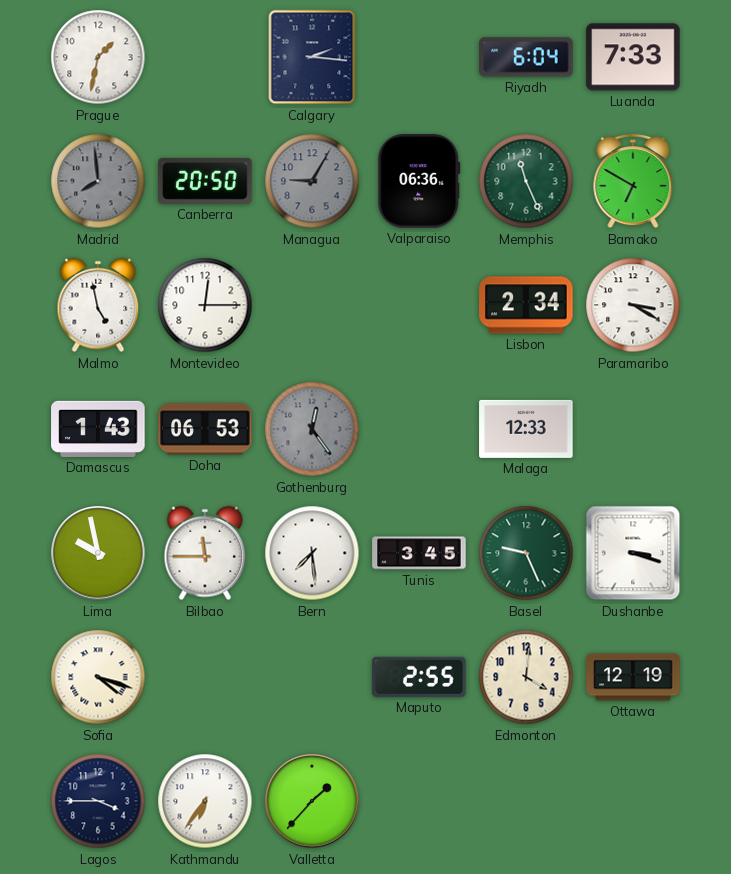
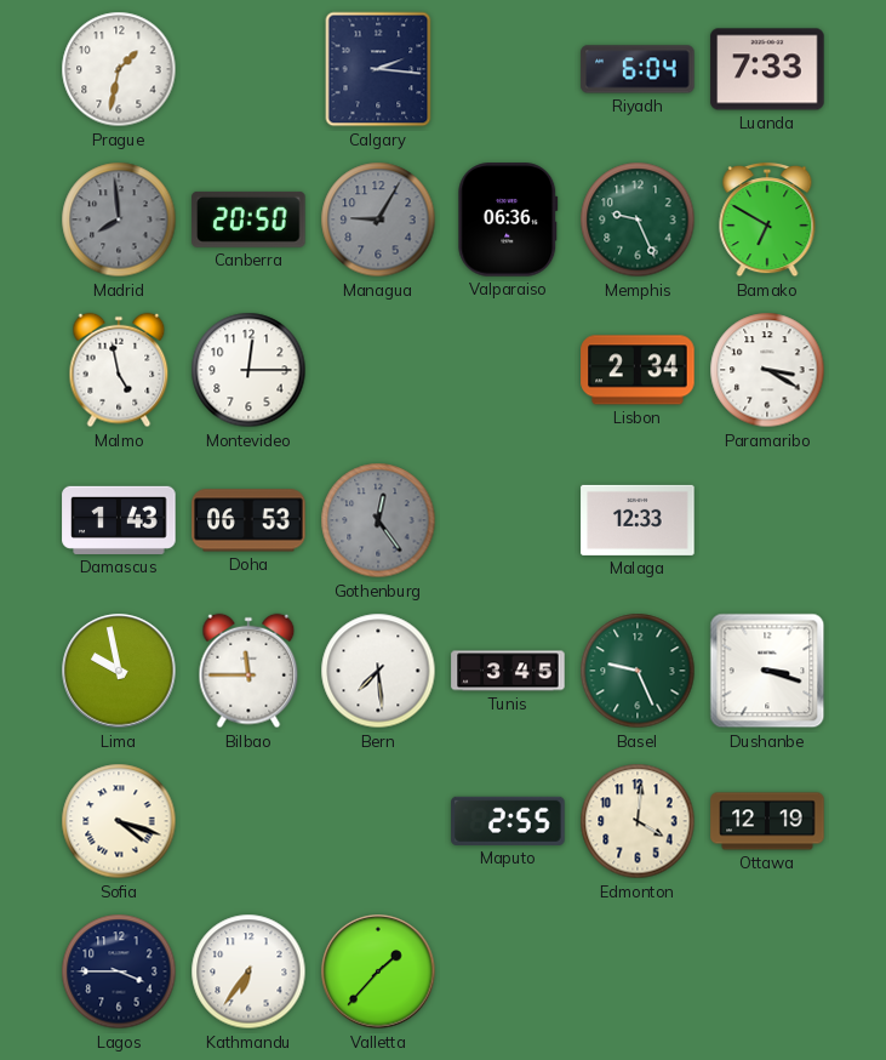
Memphis: 11:26 -> 9:26 (638, 220)
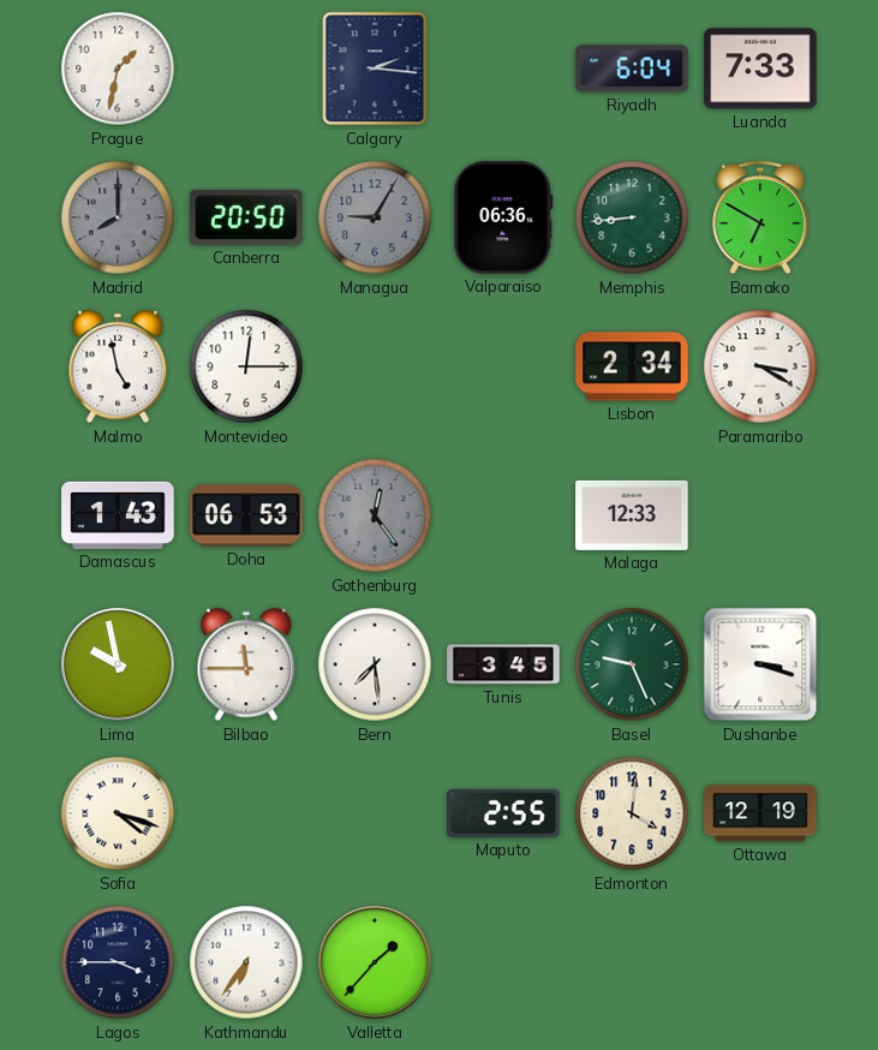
Madrid: 7:59 -> 8:00 (118, 217)
Memphis: 9:26 -> 8:44 (632, 217)
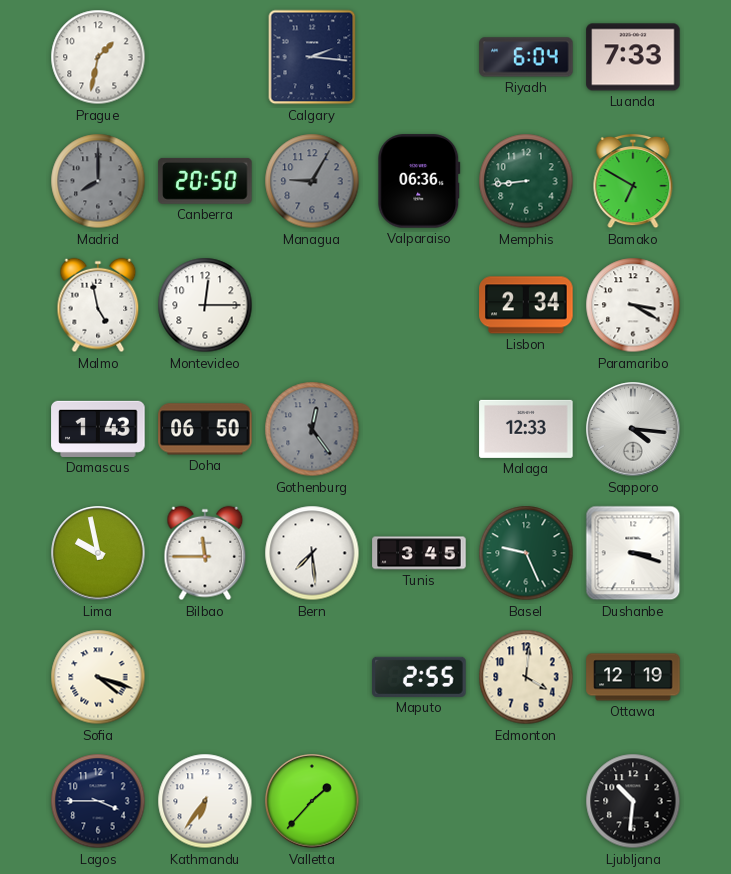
Doha: 06:53 -> 06:50 (205, 429)
Sapporo: none -> 4:16 (633, 429)
Ljubljana: none -> 10:31 (633, 801)
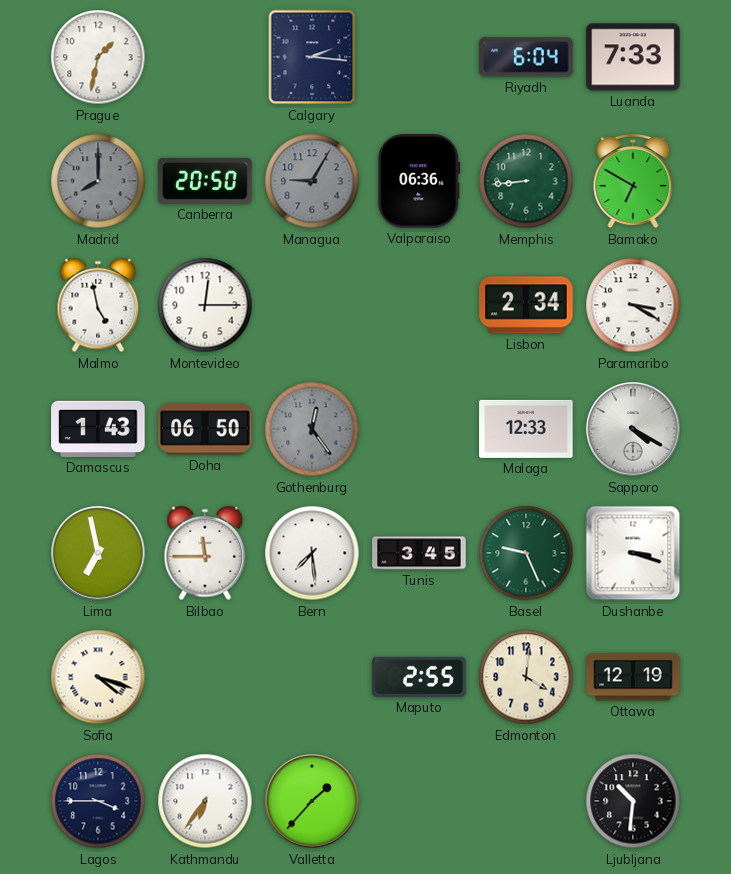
Sapporo: 4:16 -> 4:20 (633, 429)
Lima: 9:58 -> 6:58 (98, 553)
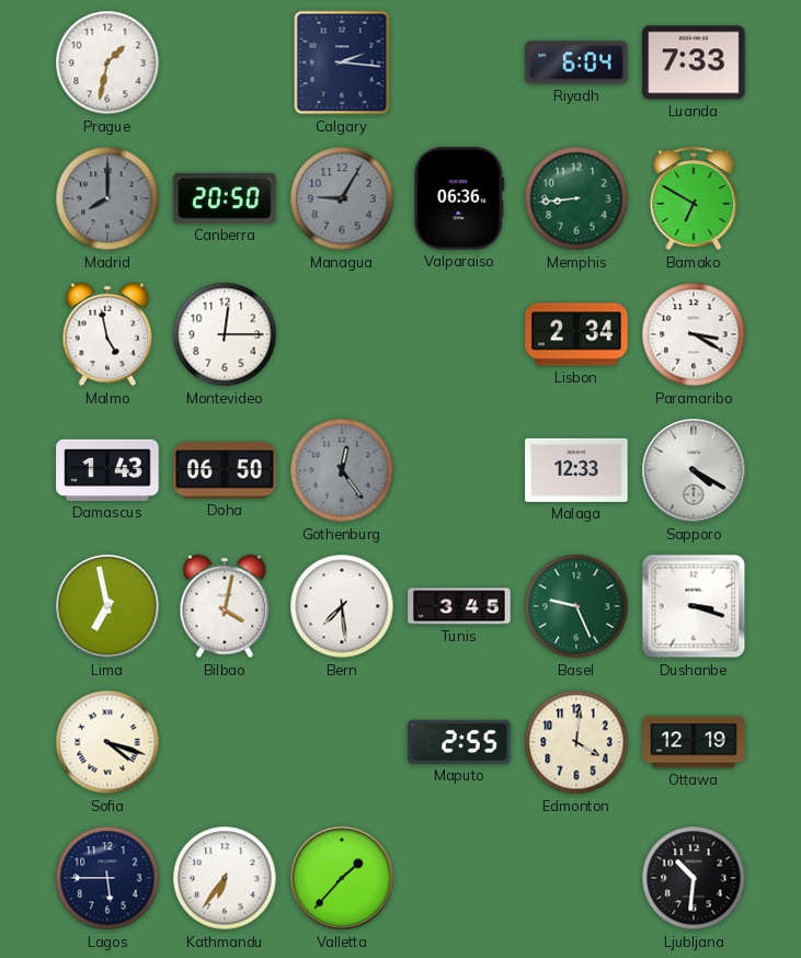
Bilbao: 11:45 -> 4:02 (225, 606)
Lagos: 3:45 -> 5:45 (107, 878)
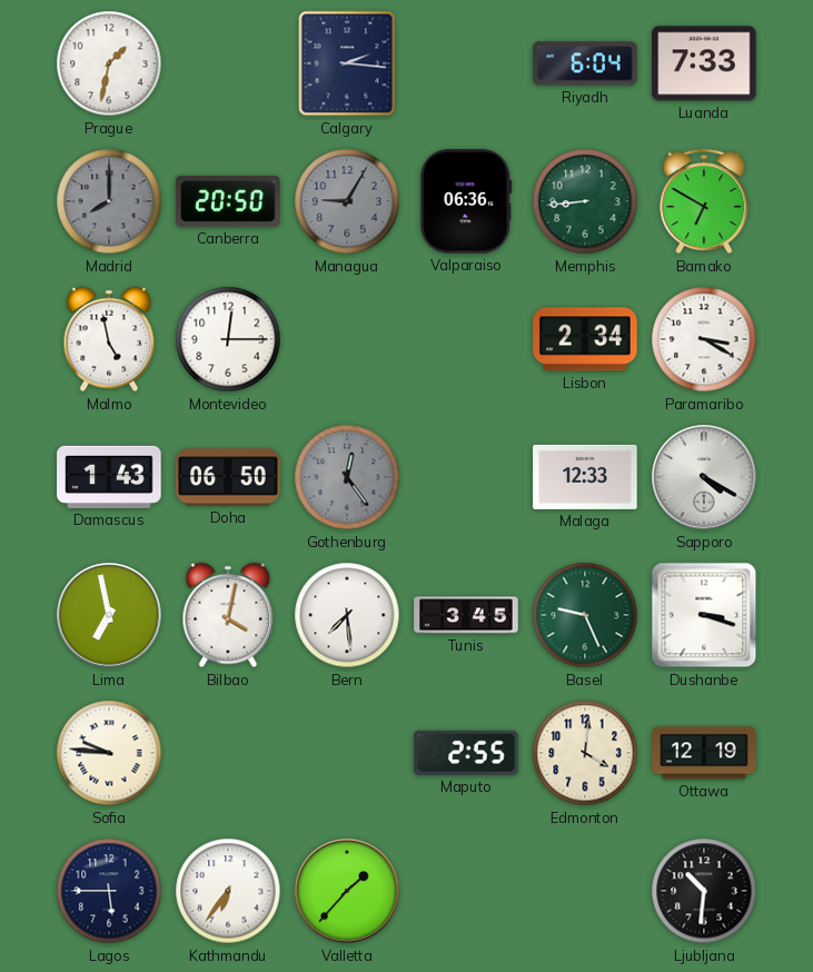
Sofia: 4:18 -> 9:46 (109, 753)
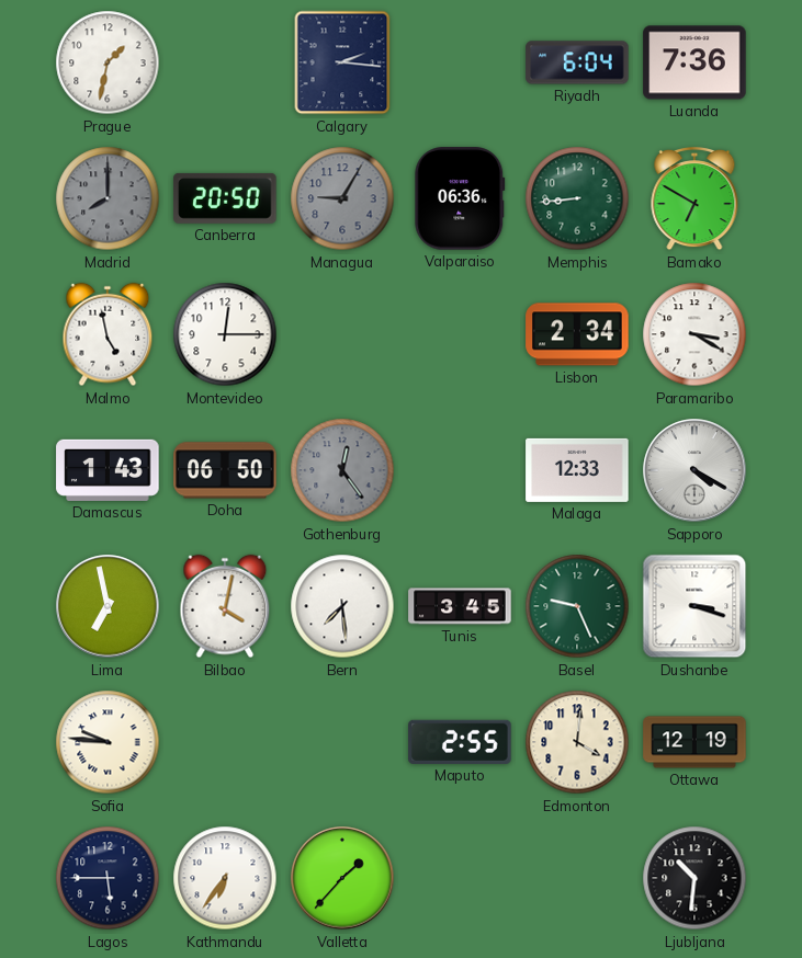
Luanda: 7:33 -> 7:36 (694, 62)
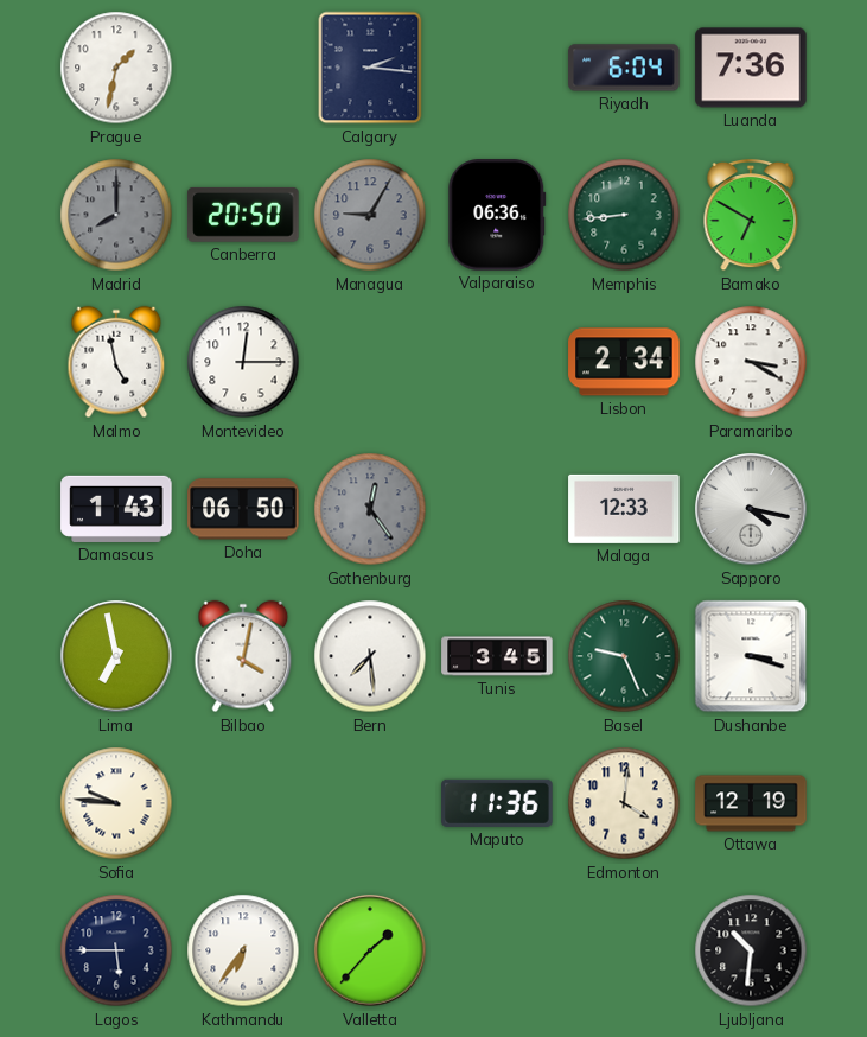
Sapporo: 4:20 -> 4:17 (751, 509)
Maputo: 2:55 -> 11:36 (497, 803)
